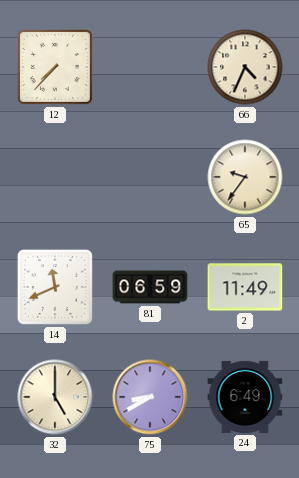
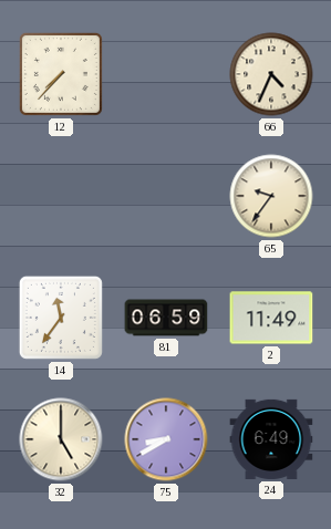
14: 11:41 -> 11:36 (61, 318)
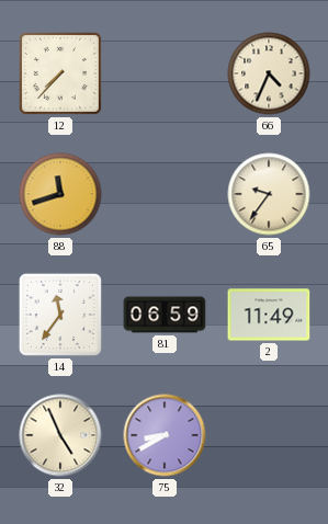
88: none -> 11:42 (60, 194)
32: 5:00 -> 4:56 (60, 435)
24: 6:49 -> none (271, 439)
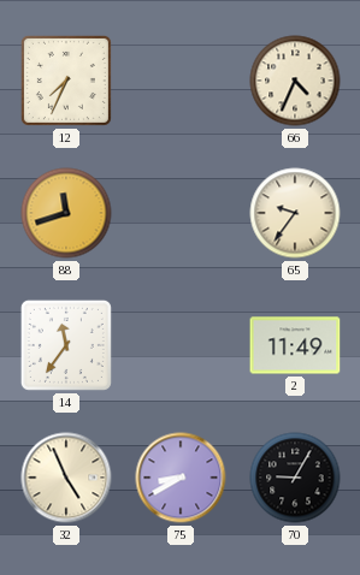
12: 7:37 -> 7:34 (66, 81)
81: 06:59 -> none (165, 315)
70: none -> 9:05 (295, 478)
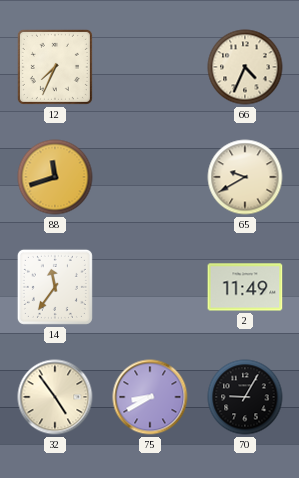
65: 9:36 -> 9:40 (245, 177)
32: 4:56 -> 4:54 (55, 397)
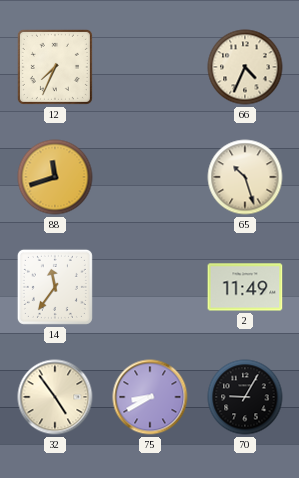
65: 9:40 -> 10:27 (245, 177)
